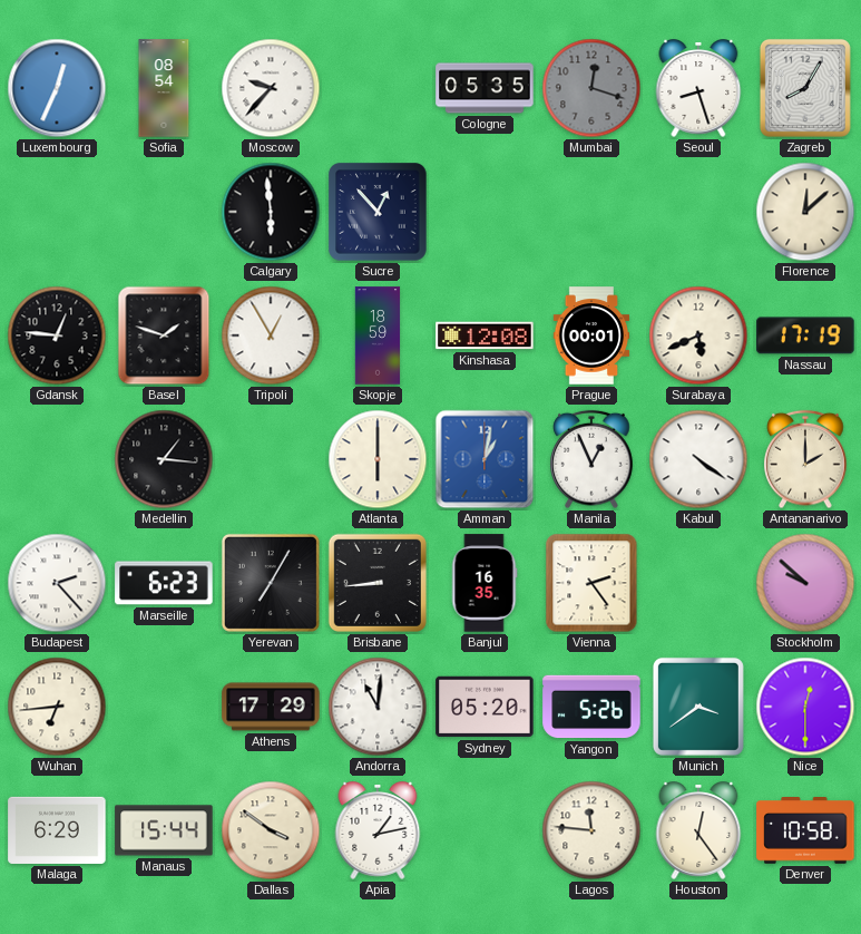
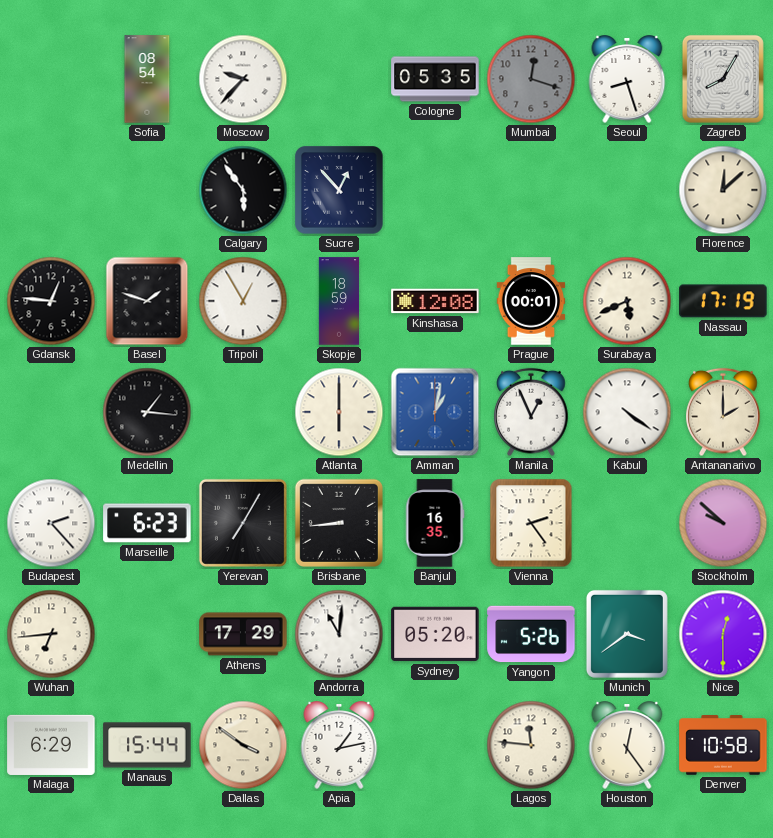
Luxembourg: 12:34 -> none (57, 88)
Calgary: 5:59 -> 5:54 (243, 190)
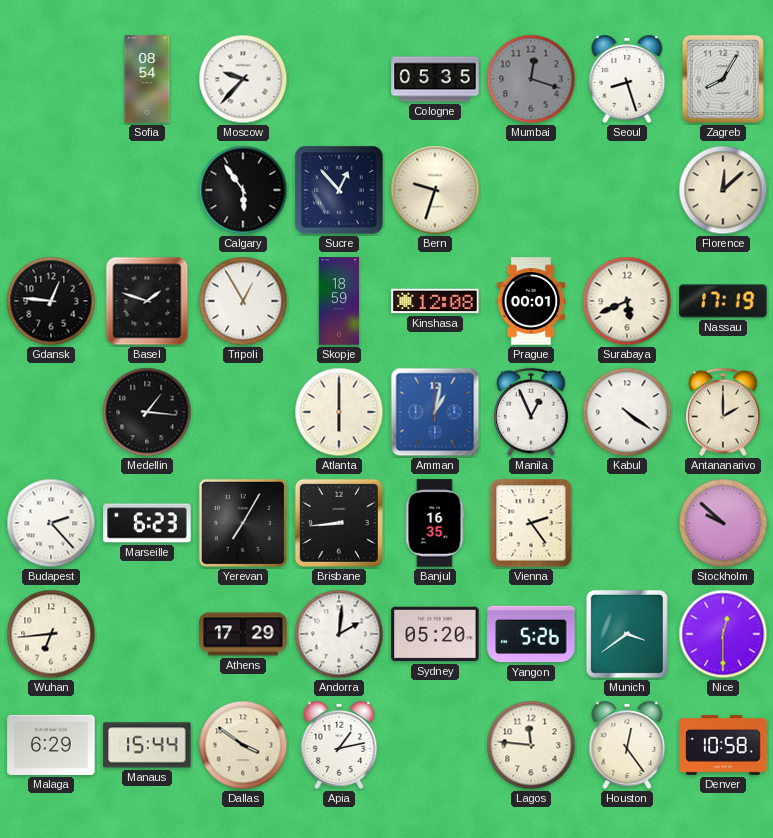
Bern: none -> 9:33 (435, 190)
Andorra: 11:01 -> 2:01 (339, 634)
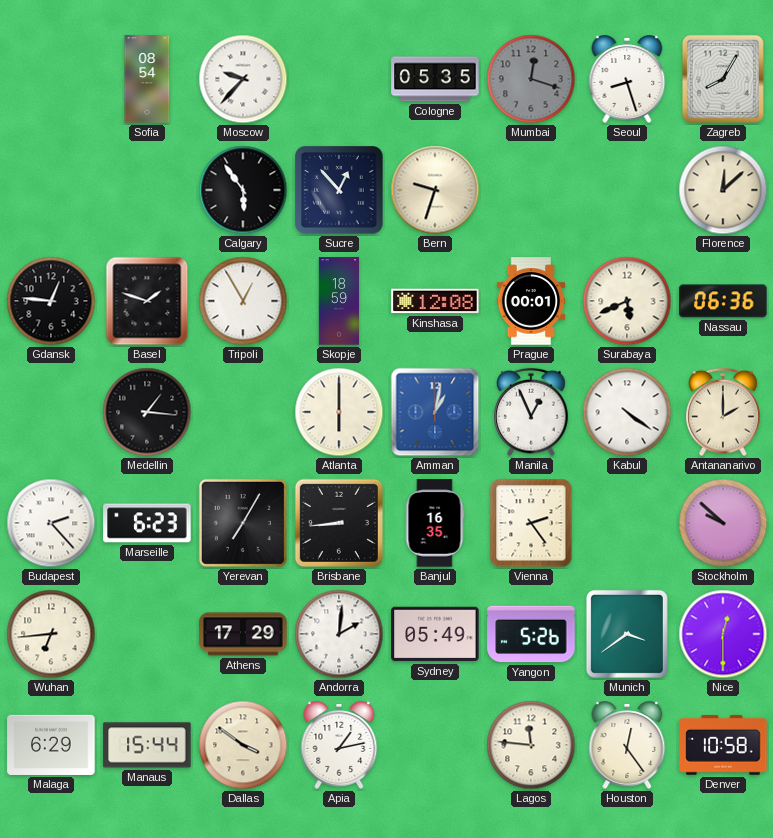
Nassau: 17:19 -> 06:36 (723, 301)
Sydney: 05:20 -> 05:49 (435, 634)
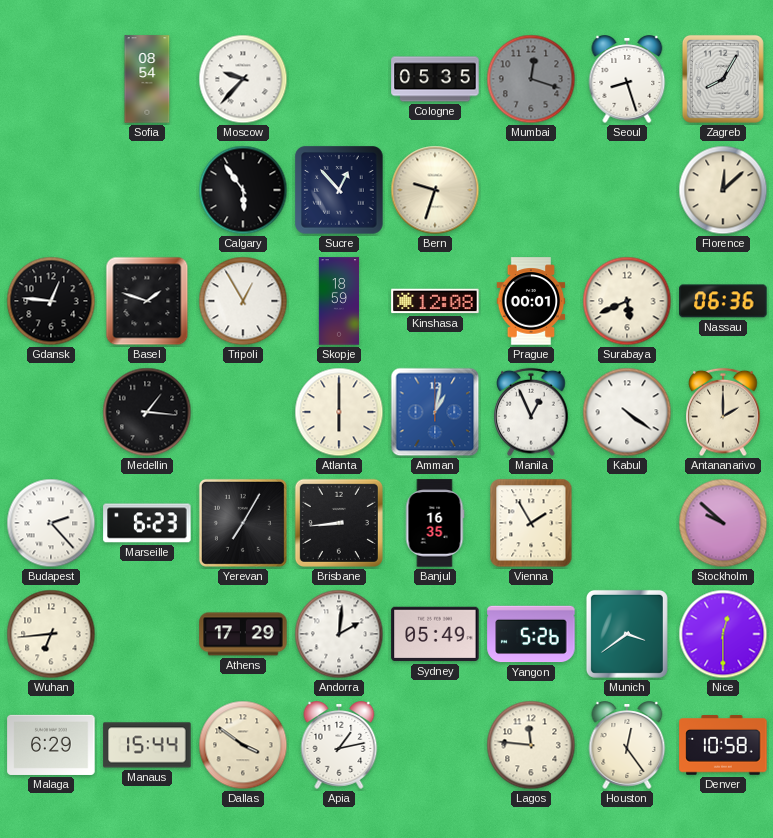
Vienna: 2:24 -> 1:55 (531, 523)
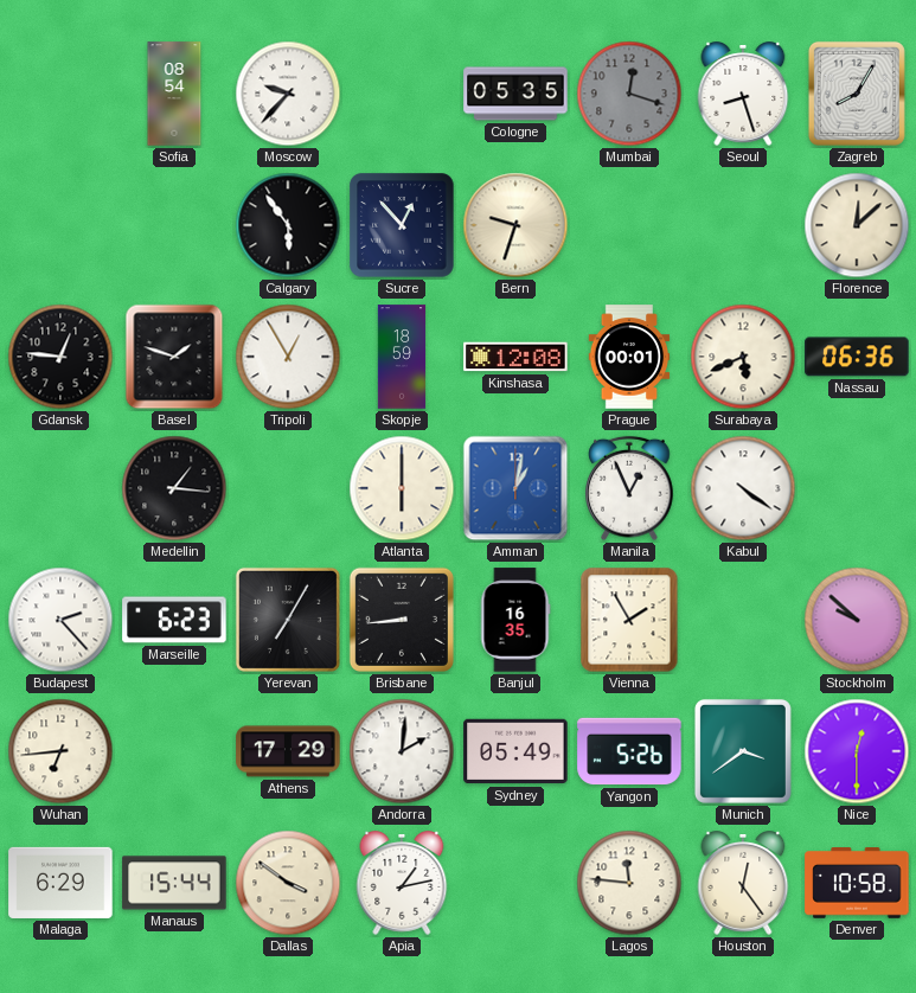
Antananarivo: 2:00 -> none (723, 412)
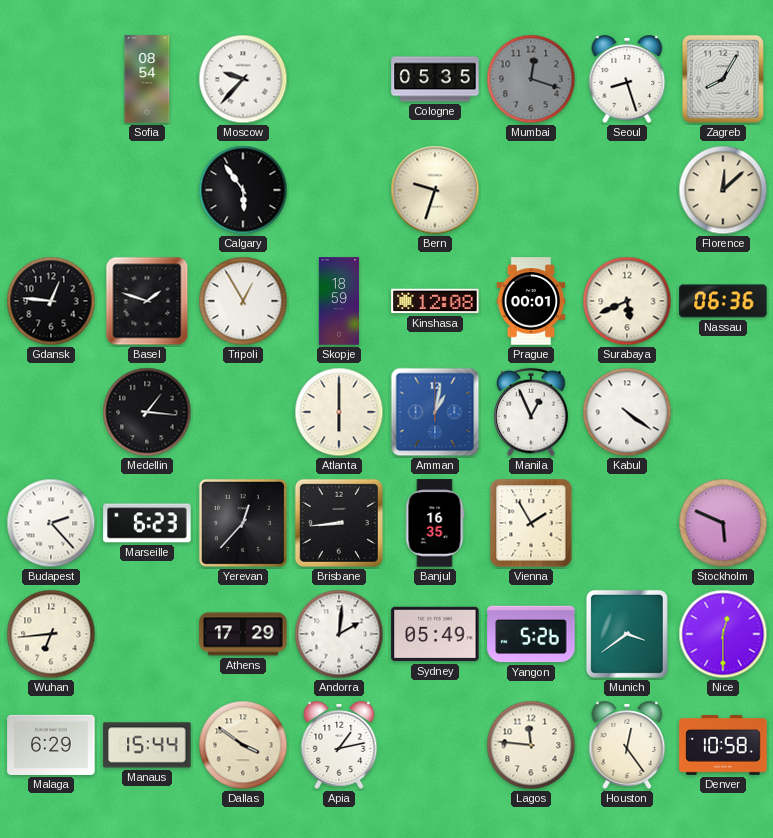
Sucre: 12:53 -> none (402, 225)
Yerevan: 7:05 -> 12:37 (243, 523)
Stockholm: 9:52 -> 5:49 (723, 523)
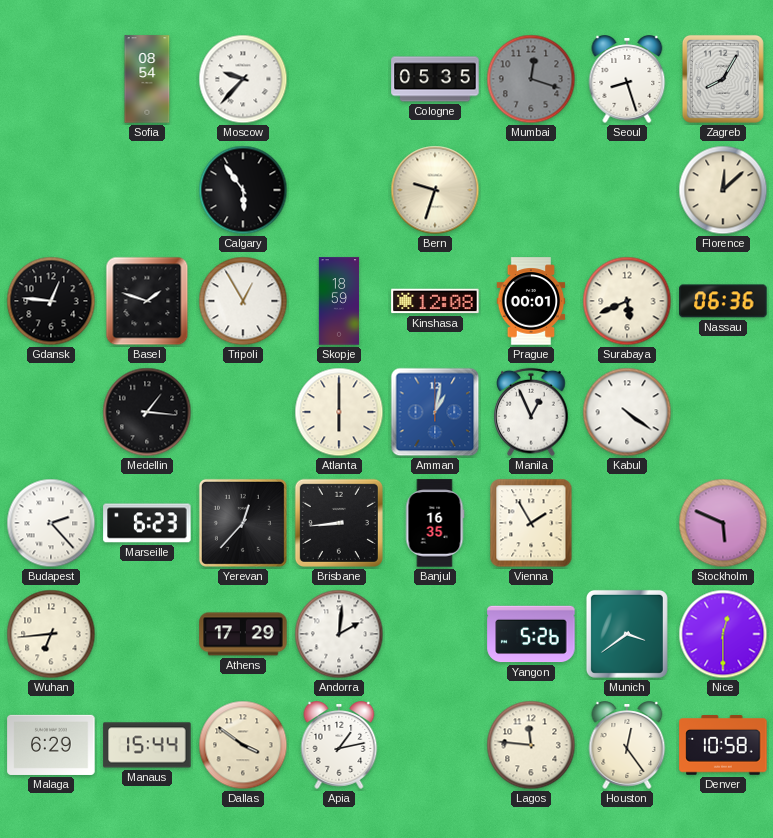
Sydney: 05:49 -> none (435, 634)
